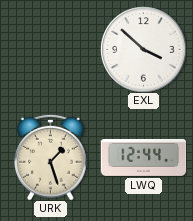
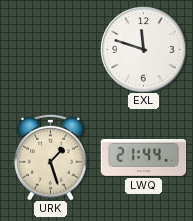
EXL: 3:52 -> 11:48 (143, 49)
LWQ: 12:44 -> 21:44 (143, 157)
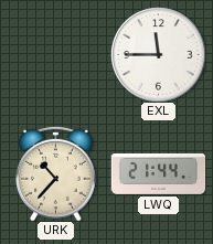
EXL: 11:48 -> 11:45 (158, 54)
URK: 1:27 -> 10:37 (56, 173)
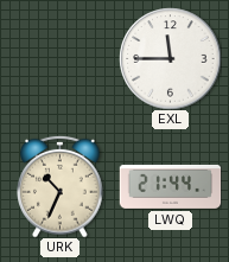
URK: 10:37 -> 10:34 (61, 186)
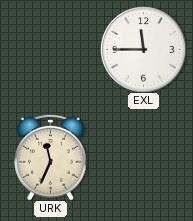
URK: 10:34 -> 11:34 (51, 157)
LWQ: 21:44 -> none (170, 186)
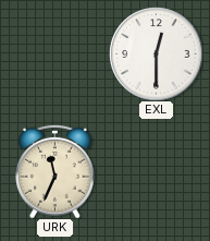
EXL: 11:45 -> 12:30 (156, 53)
